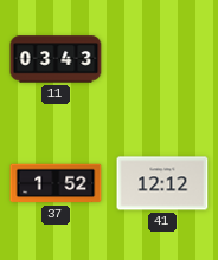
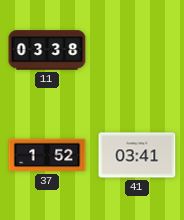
11: 03:43 -> 03:38 (47, 50)
41: 12:12 -> 03:41 (137, 155)
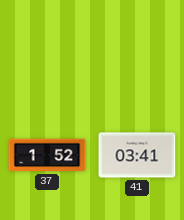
11: 03:38 -> none (47, 50)
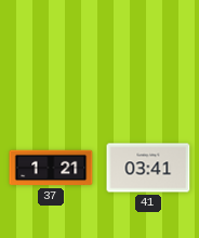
37: 1:52 -> 1:21 (51, 168)
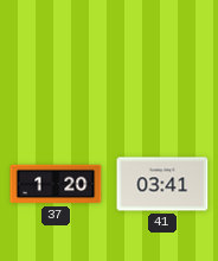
37: 1:21 -> 1:20 (56, 184)
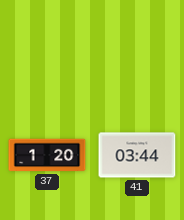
41: 03:41 -> 03:44 (137, 155)
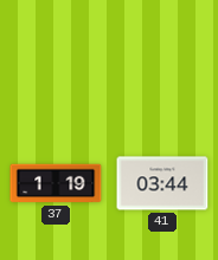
37: 1:20 -> 1:19 (56, 183)
